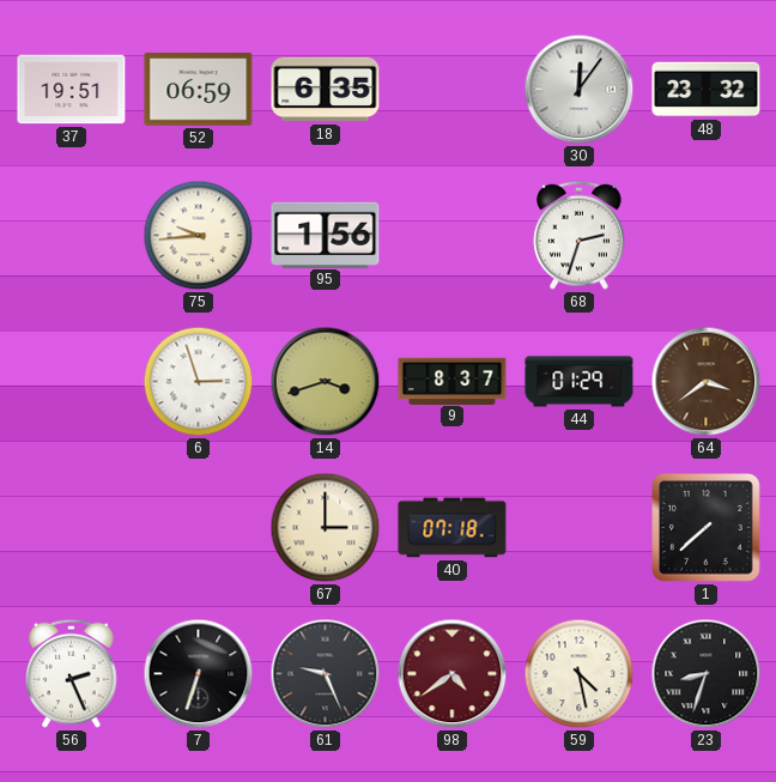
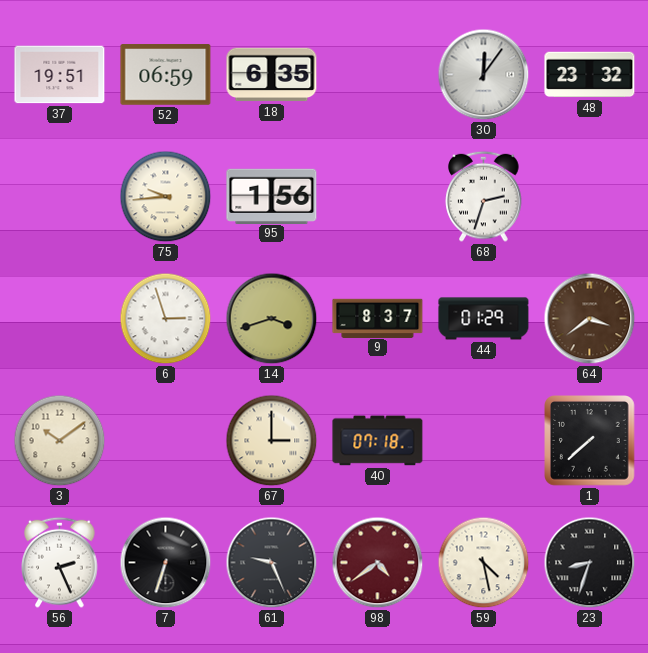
3: none -> 10:09 (60, 441)
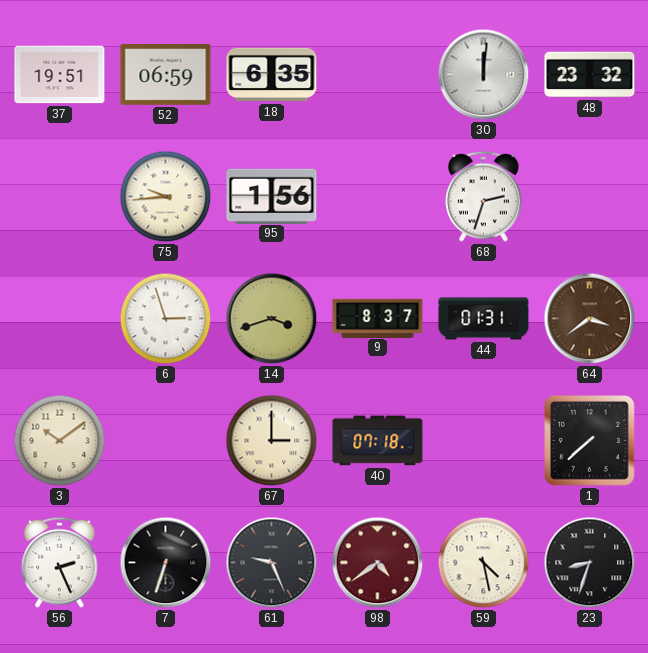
30: 12:06 -> 12:01 (484, 75)
44: 01:29 -> 01:31 (484, 319)
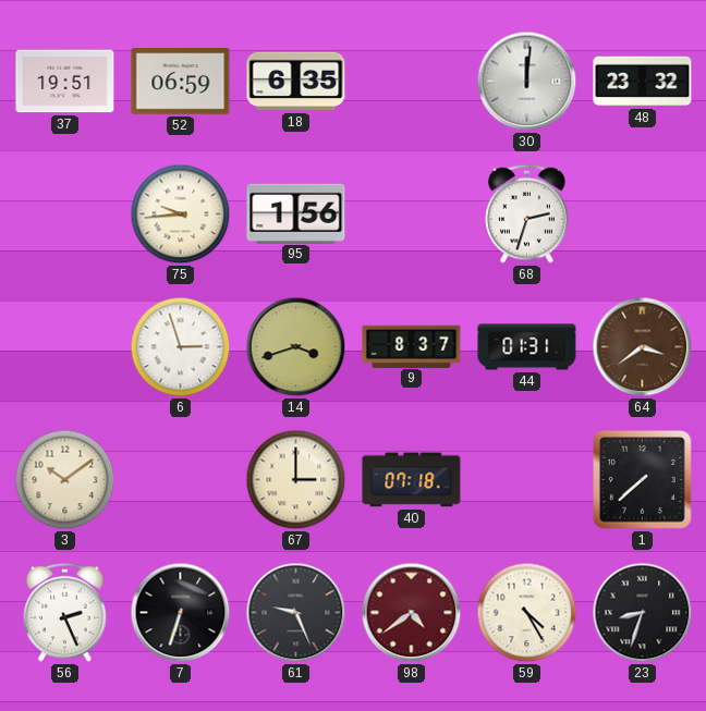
59: 4:28 -> 4:25 (527, 613)
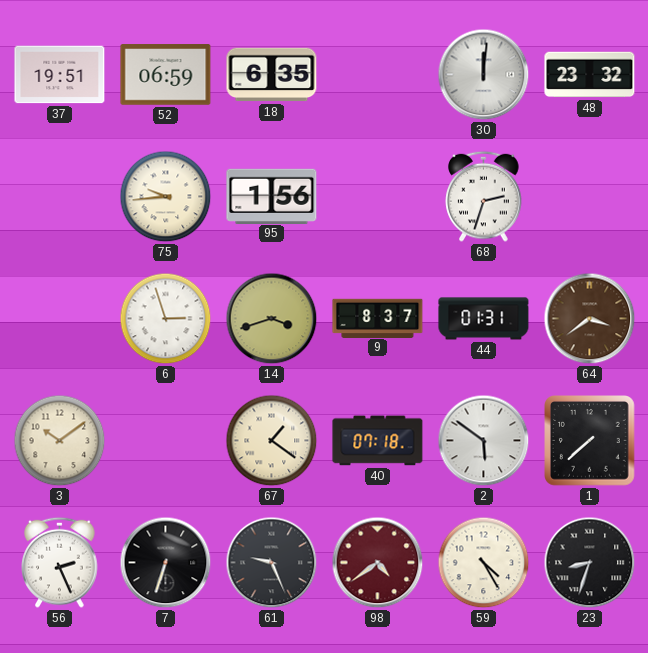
67: 3:00 -> 1:21 (272, 441)
2: none -> 5:51 (484, 441)
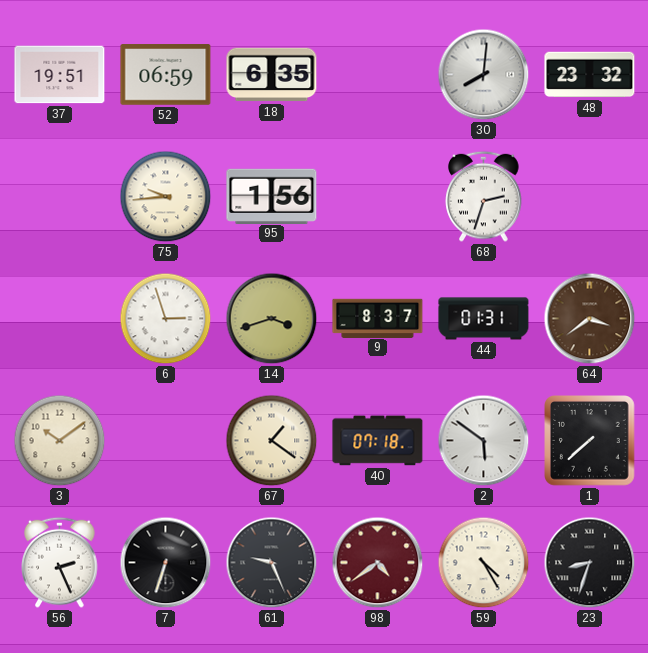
30: 12:01 -> 8:01 (484, 75)
